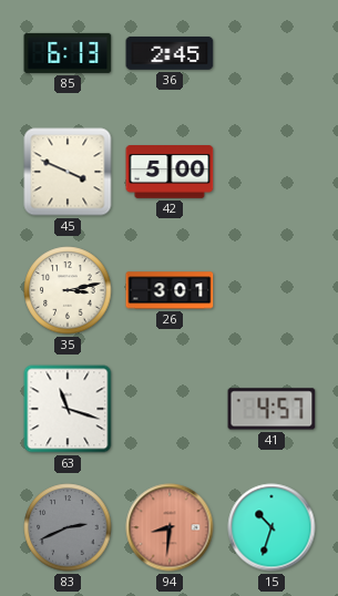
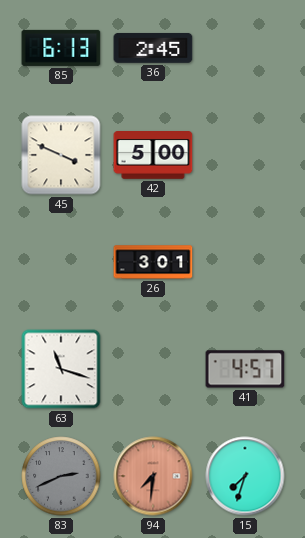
35: 3:13 -> none (68, 290)
94: 8:31 -> 7:31 (153, 476)
15: 10:33 -> 7:33 (245, 476)
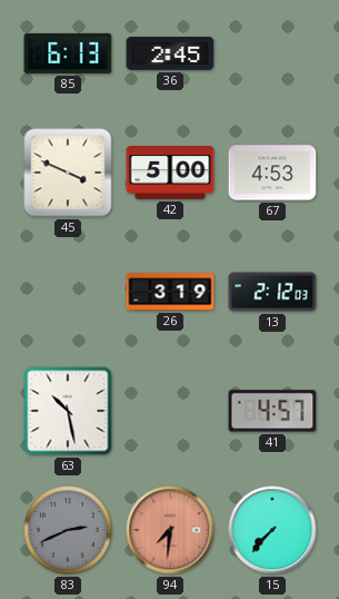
67: none -> 4:53 (272, 173)
26: 3:01 -> 3:19 (170, 292)
13: none -> 2:12 (272, 292)
63: 11:18 -> 10:28 (68, 411)
15: 7:33 -> 7:37 (272, 530)
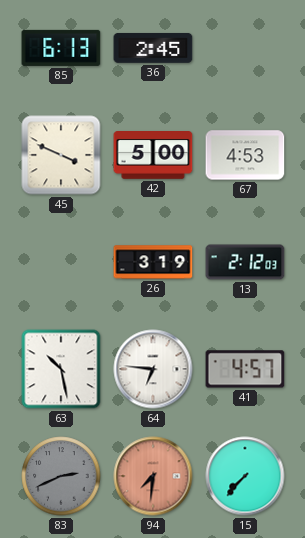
64: none -> 6:46 (153, 369)
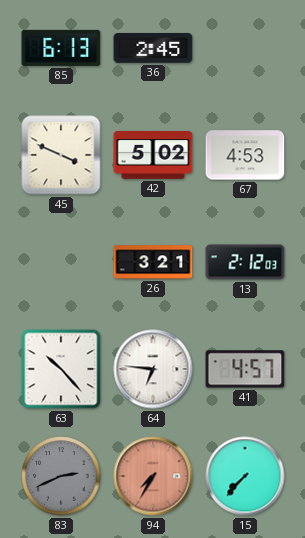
42: 5:00 -> 5:02 (153, 156)
26: 3:19 -> 3:21 (153, 262)
63: 10:28 -> 10:23 (61, 369)
94: 7:31 -> 7:35 (153, 476)
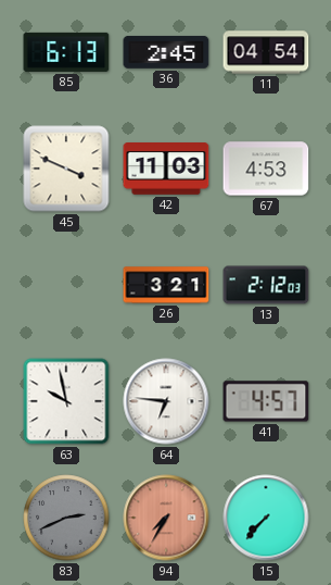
11: none -> 04:54 (266, 52)
42: 5:02 -> 11:03 (166, 170)
63: 10:23 -> 9:58 (66, 401)
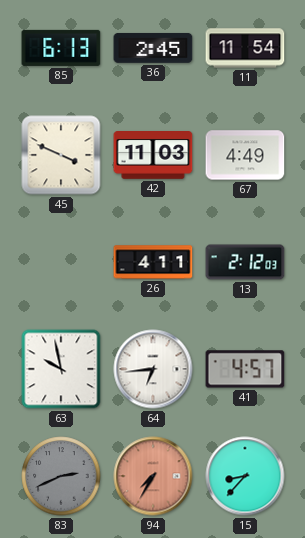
11: 04:54 -> 11:54 (245, 48)
67: 4:53 -> 4:49 (245, 155)
26: 3:21 -> 4:11 (153, 262)
64: 6:46 -> 6:44 (153, 369)
15: 7:37 -> 8:37 (245, 476)
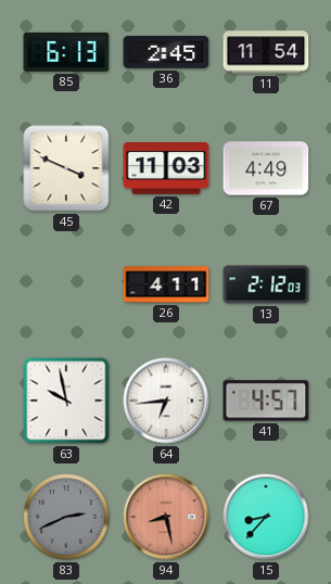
94: 7:35 -> 8:28 (166, 517)
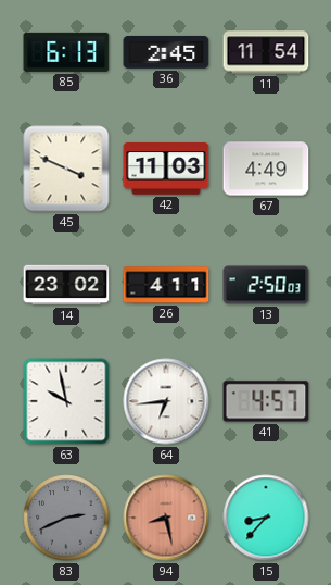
14: none -> 23:02 (66, 285)
13: 2:12 -> 2:50 (266, 285)
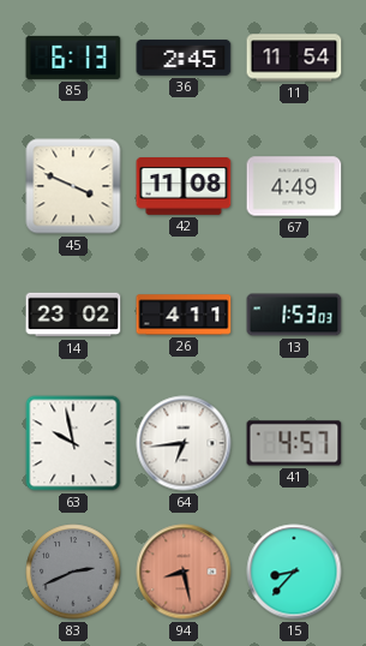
42: 11:03 -> 11:08 (184, 187)
13: 2:50 -> 1:53 (294, 315)
